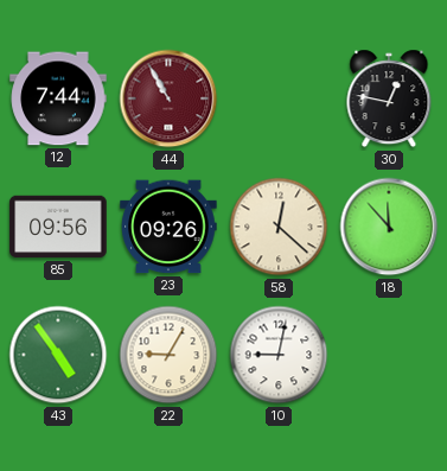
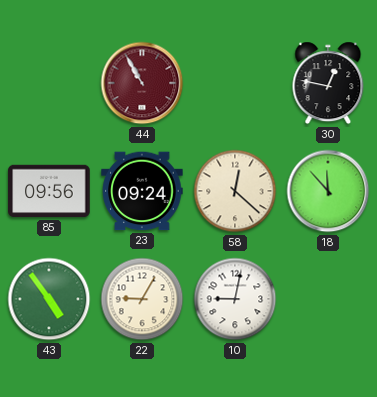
12: 7:44 -> none (58, 98)
23: 09:26 -> 09:24 (142, 191)
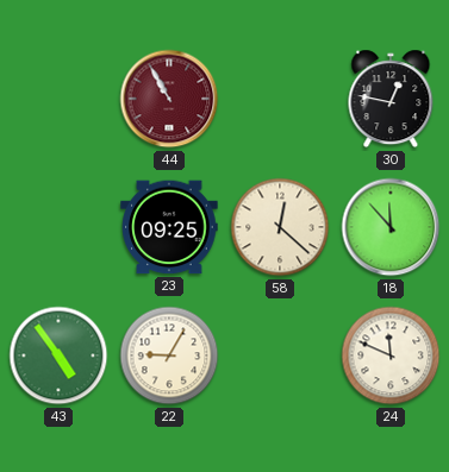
85: 09:56 -> none (49, 191)
23: 09:24 -> 09:25 (169, 227)
10: 9:02 -> none (235, 299)
24: none -> 11:49 (391, 355)
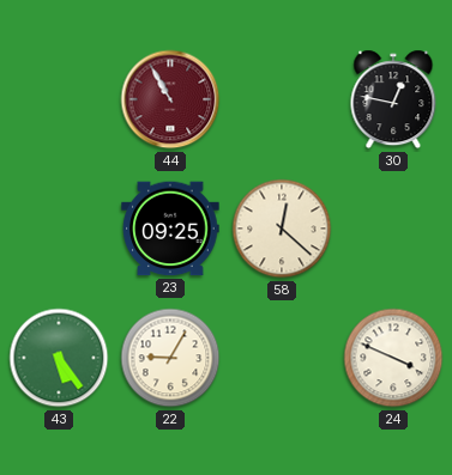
18: 11:53 -> none (391, 227)
43: 4:54 -> 5:24 (59, 358)
24: 11:49 -> 3:49 (393, 358)
